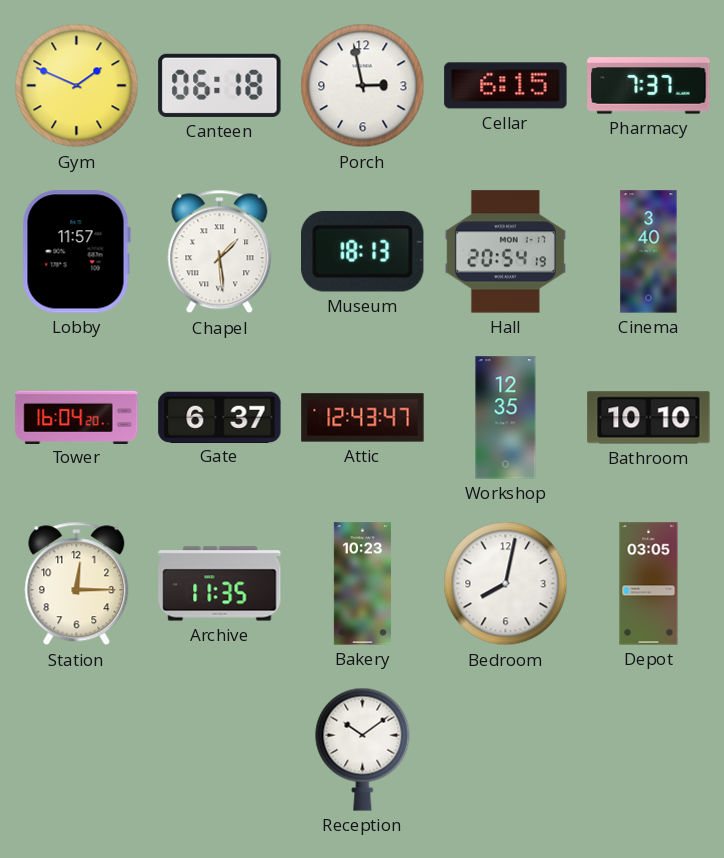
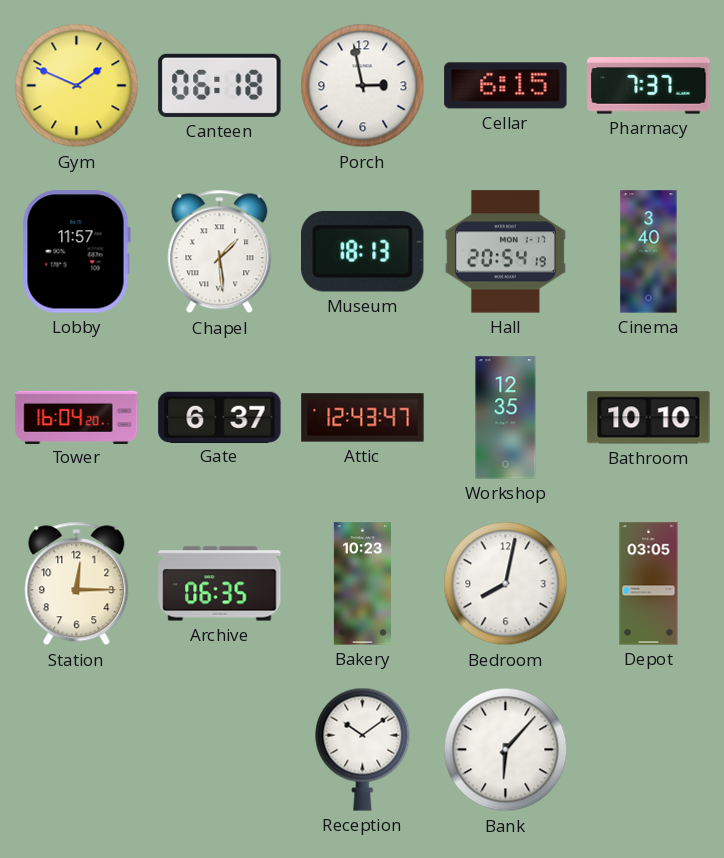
Archive: 11:35 -> 06:35 (220, 584)
Bank: none -> 6:07 (506, 750)
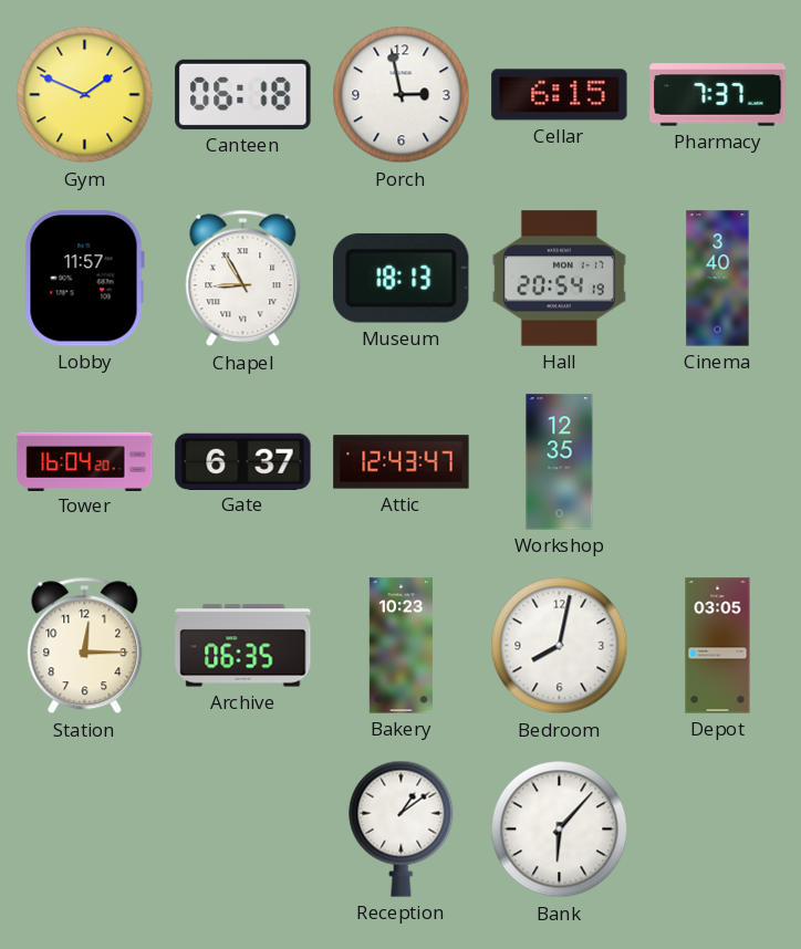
Chapel: 1:29 -> 8:55 (243, 279)
Bathroom: 10:10 -> none (649, 418)
Reception: 10:09 -> 1:09 (402, 828)
